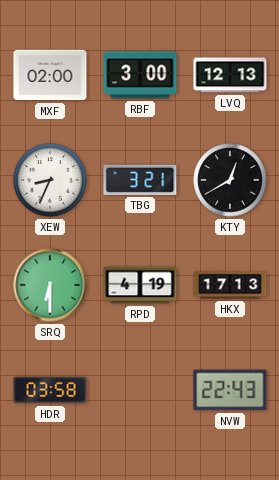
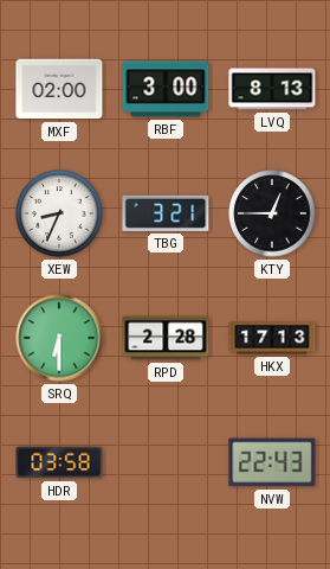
LVQ: 12:13 -> 8:13 (272, 89)
KTY: 12:40 -> 12:45 (272, 213)
RPD: 4:19 -> 2:28 (166, 338)
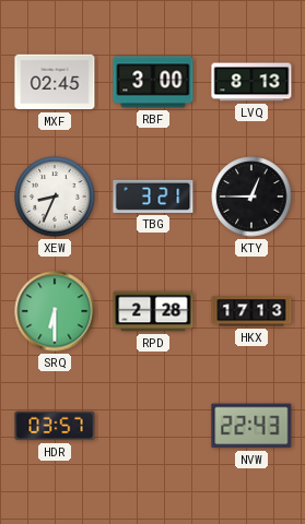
MXF: 02:00 -> 02:45 (55, 82)
HDR: 03:58 -> 03:57 (55, 426)
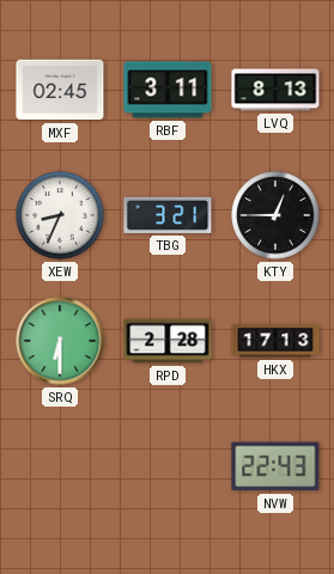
RBF: 3:00 -> 3:11 (168, 90)
HDR: 03:57 -> none (55, 426)
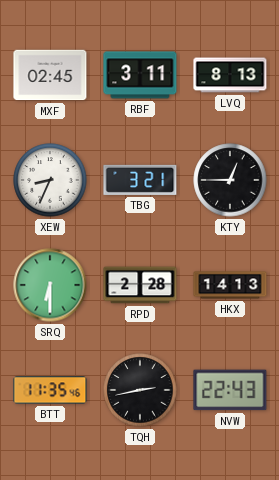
HKX: 17:13 -> 14:13 (230, 285)
BTT: none -> 11:35 (50, 390)
TQH: none -> 2:43 (140, 390)
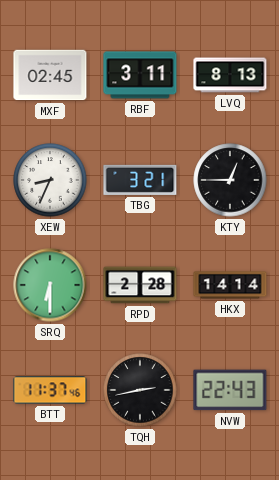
HKX: 14:13 -> 14:14 (230, 285)
BTT: 11:35 -> 11:37 (50, 390)
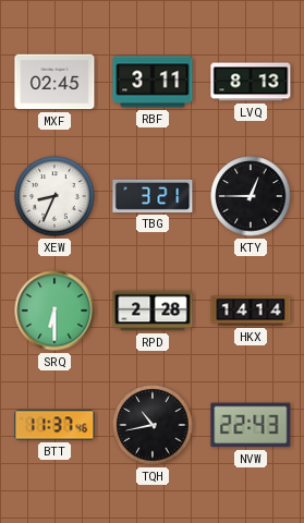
TQH: 2:43 -> 10:43 (153, 425)
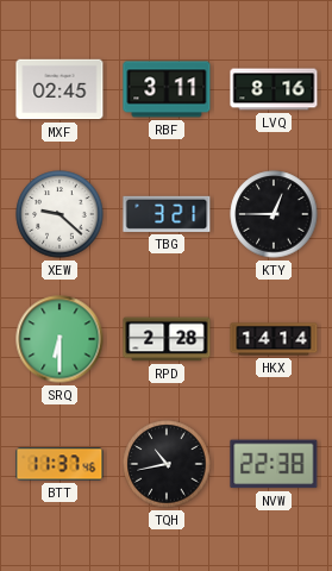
LVQ: 8:13 -> 8:16 (274, 89)
XEW: 8:34 -> 9:22 (59, 214)
NVW: 22:43 -> 22:38 (274, 464)
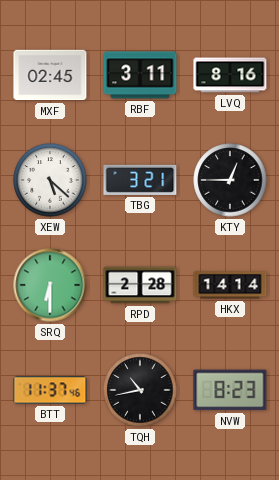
XEW: 9:22 -> 5:22 (50, 180)
NVW: 22:38 -> 8:23 (230, 390)
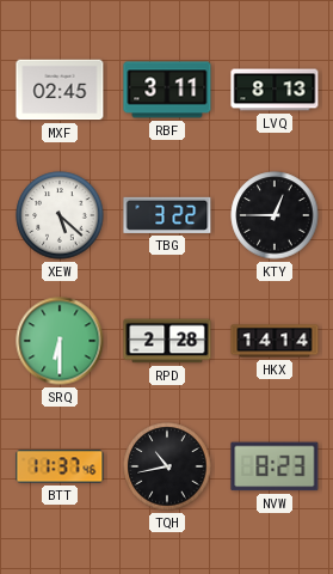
LVQ: 8:16 -> 8:13 (275, 90)
TBG: 3:21 -> 3:22 (167, 215)
